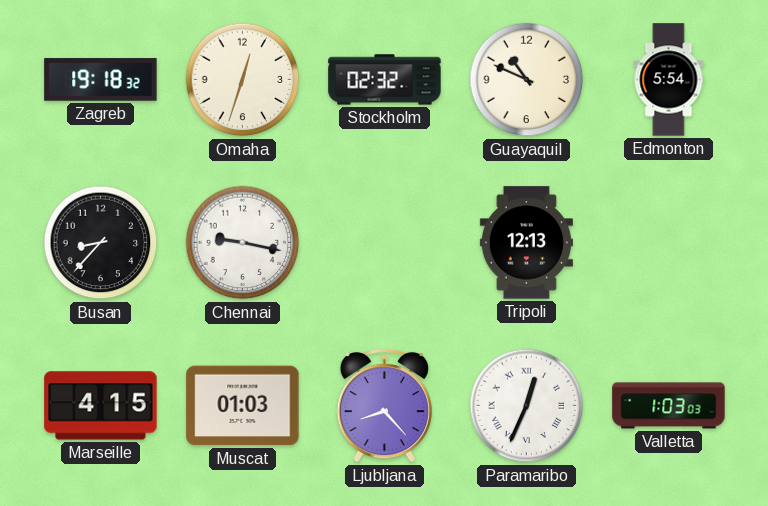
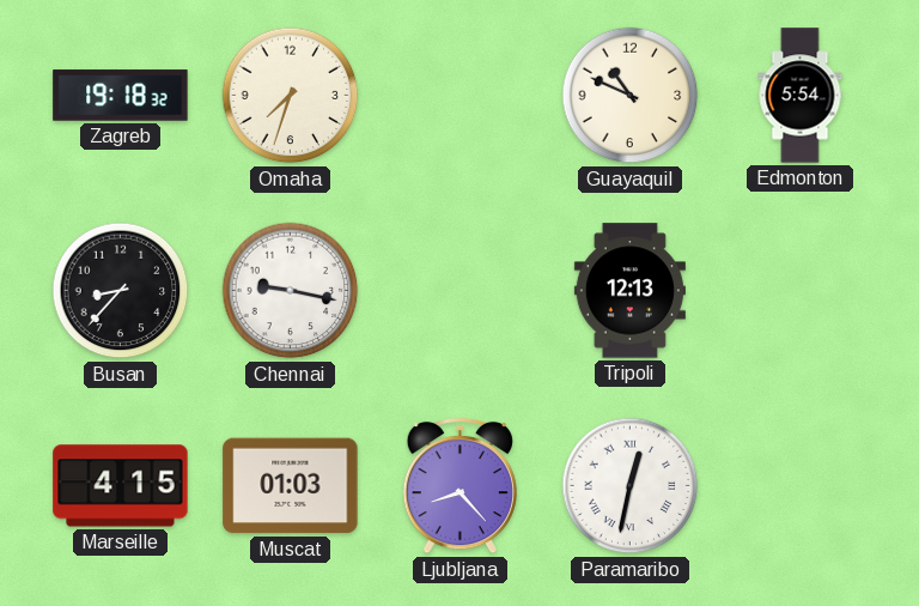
Omaha: 12:33 -> 7:33 (291, 96)
Stockholm: 02:32 -> none (385, 80)
Paramaribo: 12:34 -> 12:32 (631, 486)
Valletta: 1:03 -> none (669, 406)
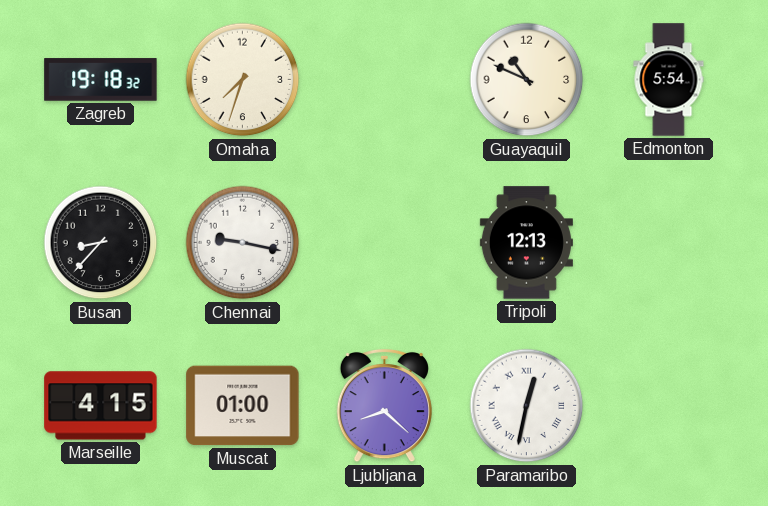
Muscat: 01:03 -> 01:00 (243, 406)
Ljubljana: 8:23 -> 8:22 (384, 406)
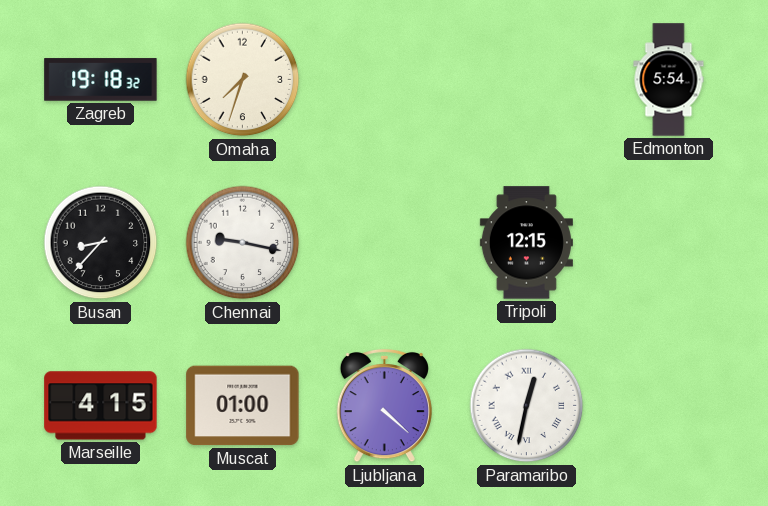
Guayaquil: 10:49 -> none (527, 80)
Tripoli: 12:13 -> 12:15 (526, 243)
Ljubljana: 8:22 -> 4:22 (384, 406)
